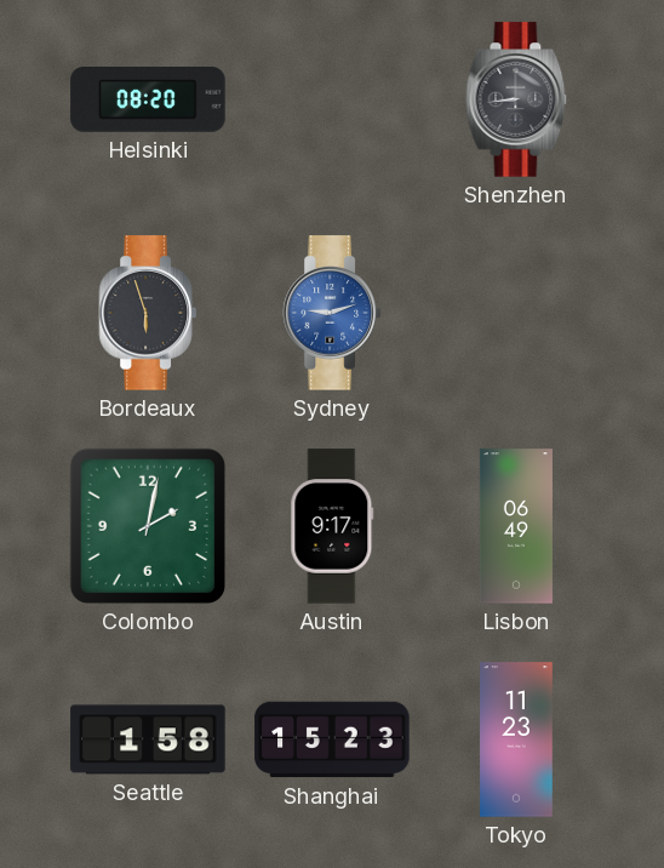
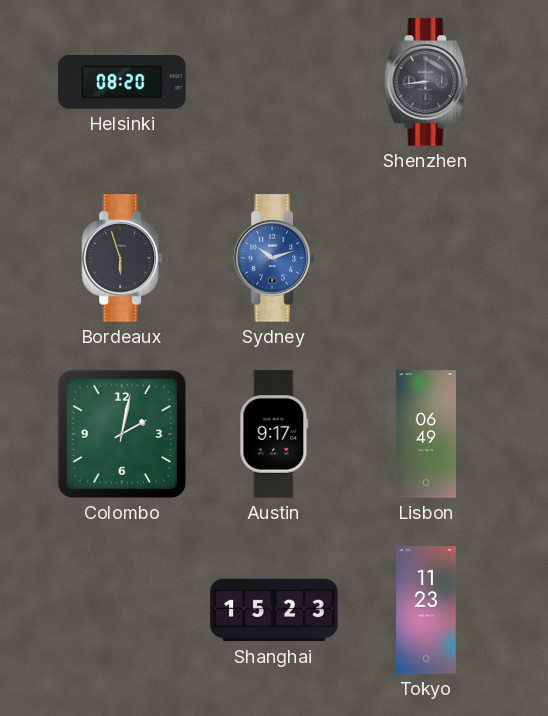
Sydney: 9:12 -> 10:12 (274, 258)
Seattle: 1:58 -> none (148, 739)
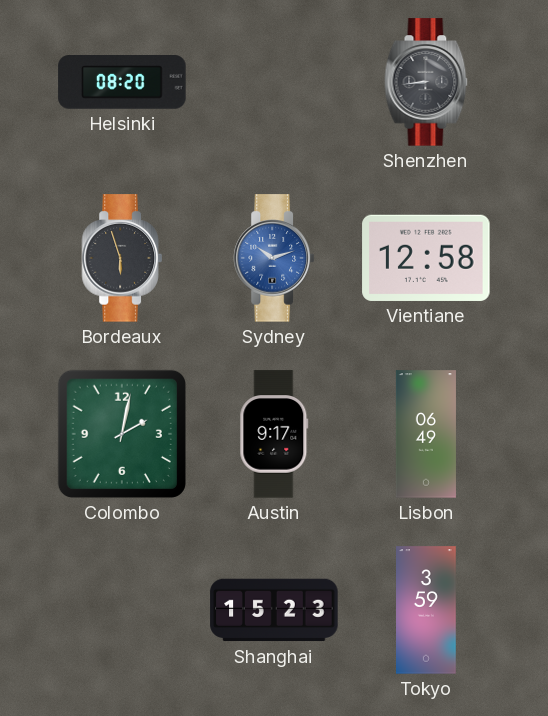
Vientiane: none -> 12:58 (426, 258)
Tokyo: 11:23 -> 3:59 (427, 610)
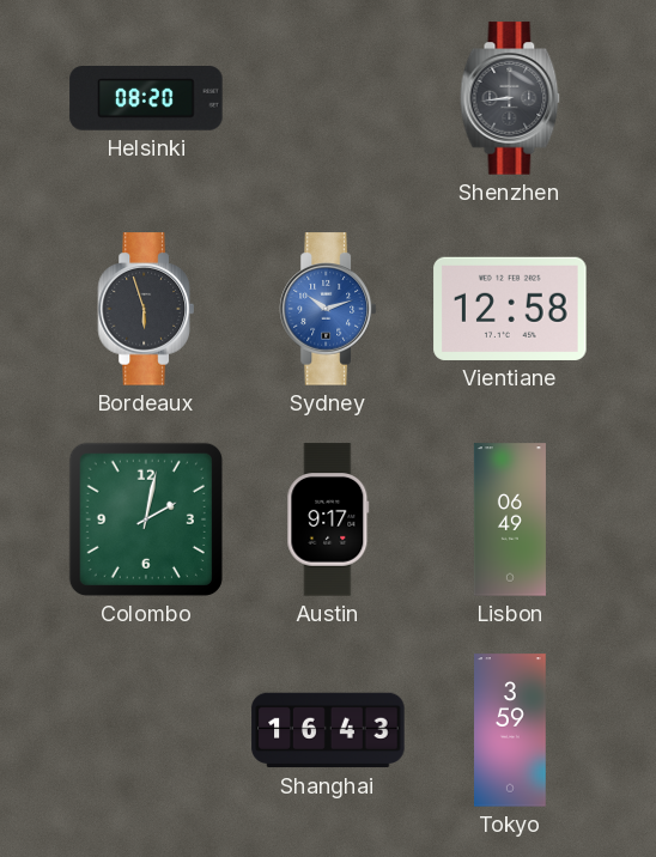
Shanghai: 15:23 -> 16:43 (328, 730)
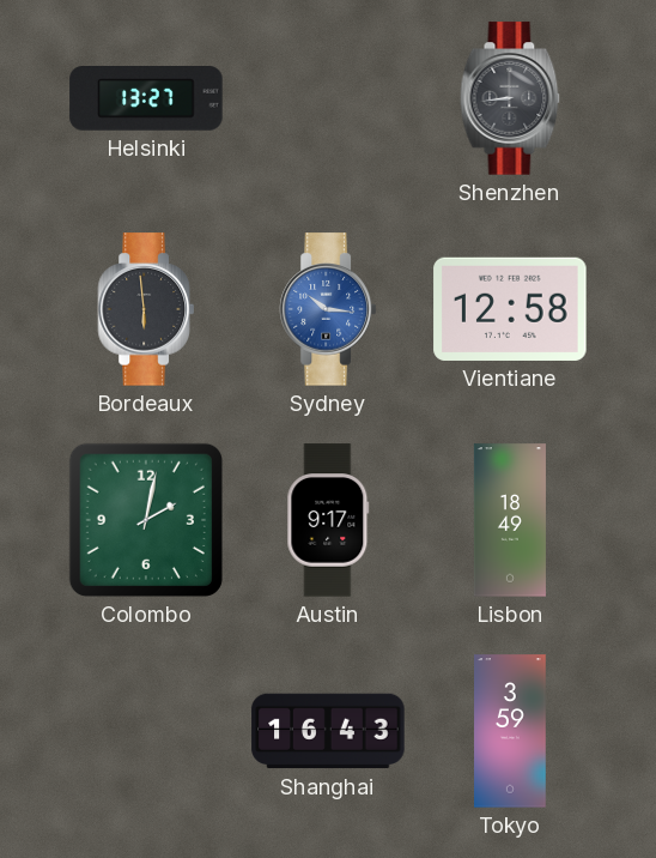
Helsinki: 08:20 -> 13:27 (146, 99)
Bordeaux: 5:57 -> 5:59 (146, 309)
Sydney: 10:12 -> 10:16 (328, 309)
Lisbon: 06:49 -> 18:49 (510, 520)
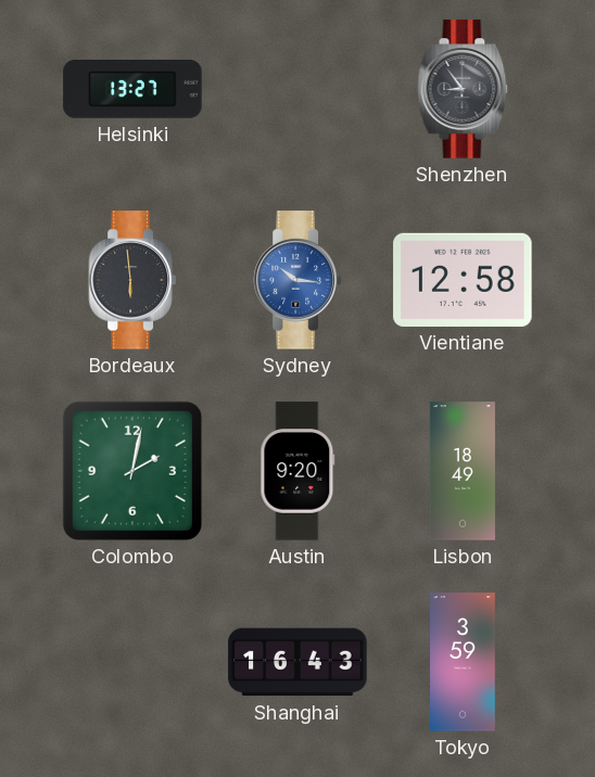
Shenzhen: 8:44 -> 8:54 (463, 89)
Austin: 9:17 -> 9:20 (297, 471)
